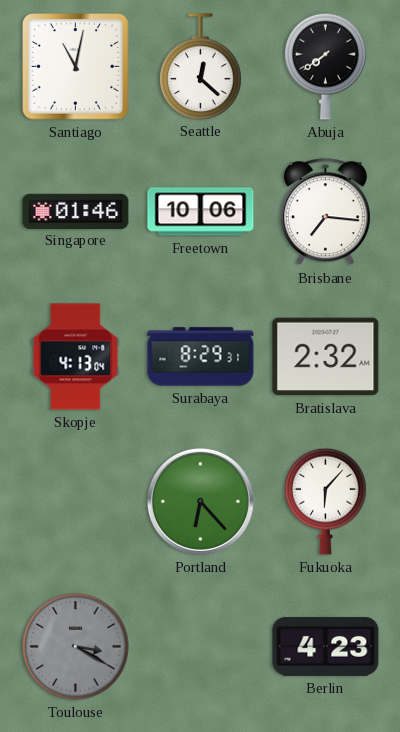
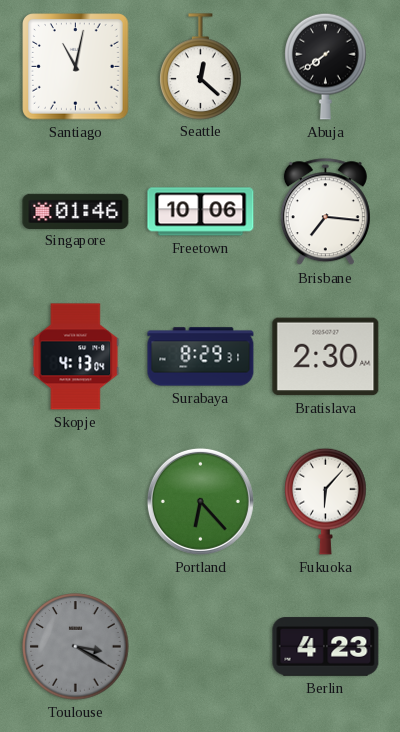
Bratislava: 2:32 -> 2:30 (326, 357)
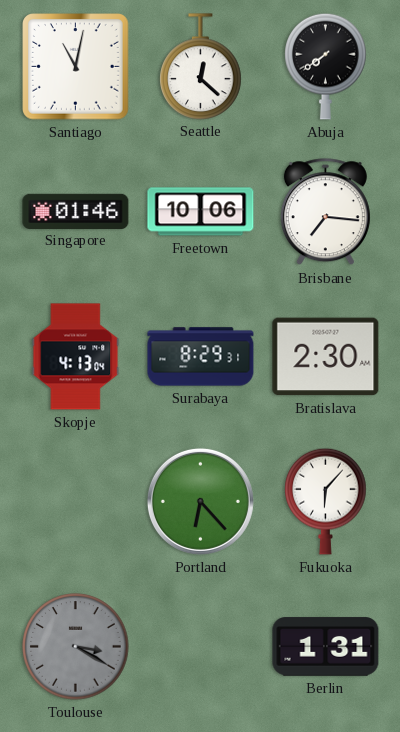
Berlin: 4:23 -> 1:31 (326, 647)
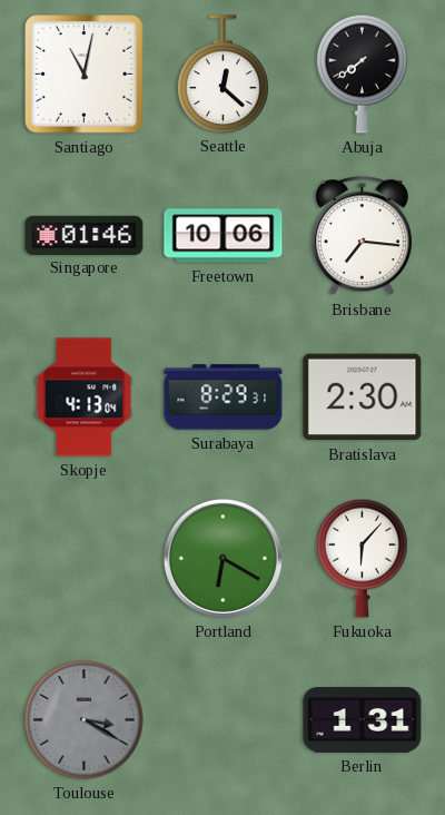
Portland: 6:23 -> 6:20 (222, 558)
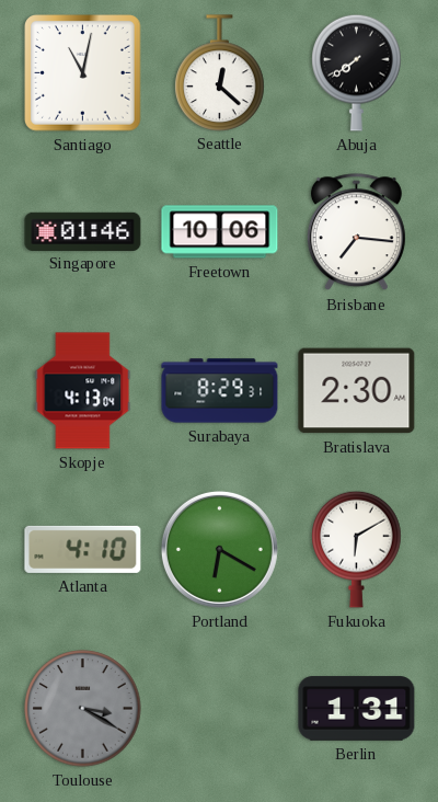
Atlanta: none -> 4:10 (83, 549)
Fukuoka: 6:07 -> 6:10 (357, 549)
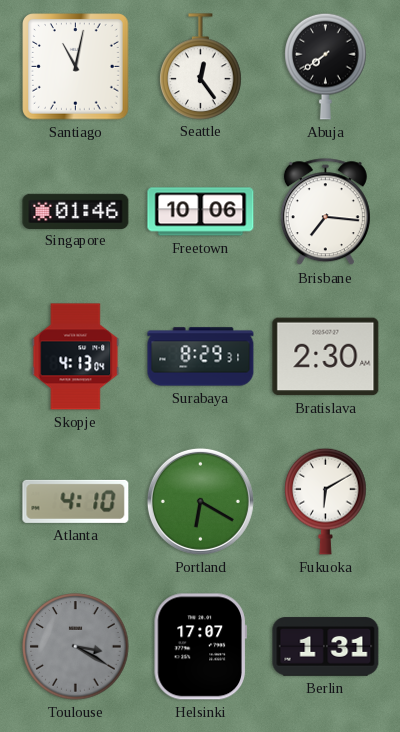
Seattle: 12:22 -> 12:24 (201, 66)
Helsinki: none -> 17:07 (200, 647)
